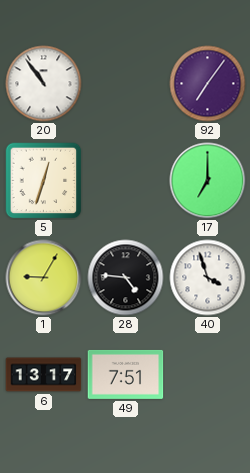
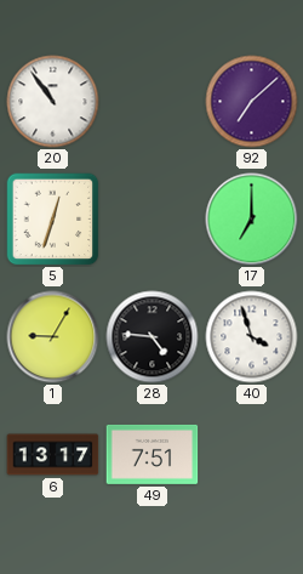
92: 7:06 -> 7:08 (252, 102)
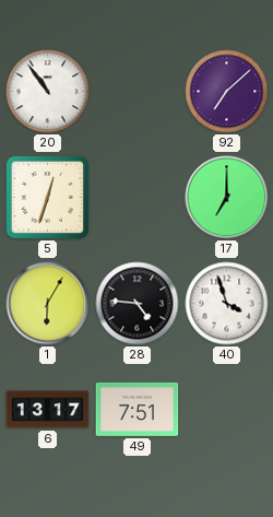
1: 9:05 -> 6:05 (48, 304)
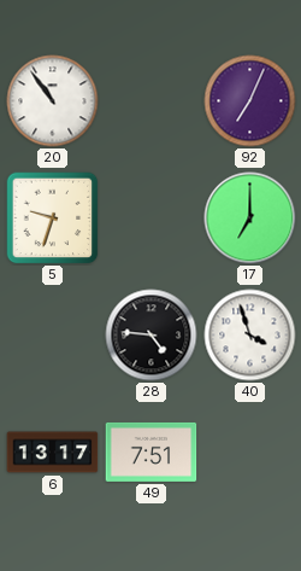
92: 7:08 -> 7:04 (250, 101)
5: 12:33 -> 9:33 (52, 217)
1: 6:05 -> none (48, 304)
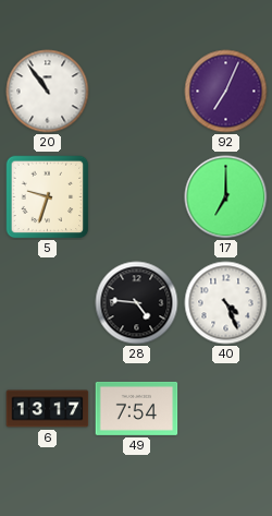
40: 3:57 -> 4:26 (226, 303)
49: 7:51 -> 7:54 (137, 408)
